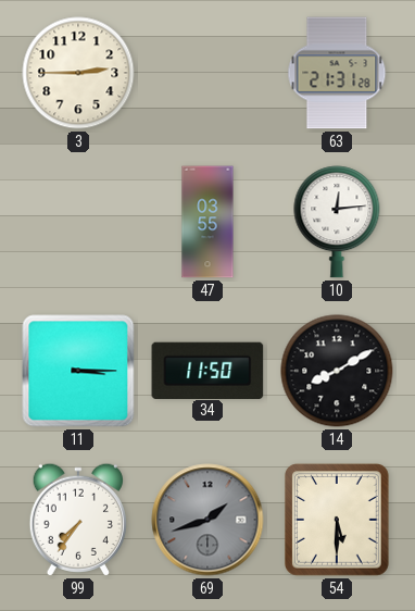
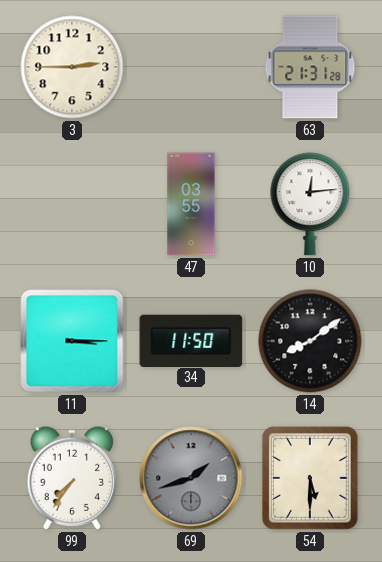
14: 8:10 -> 8:09 (310, 341)
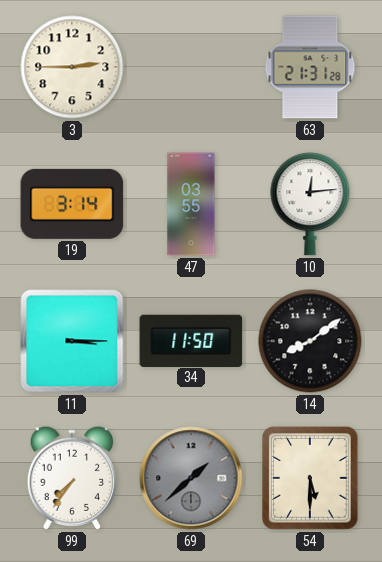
19: none -> 3:14 (72, 204)
69: 1:42 -> 1:38 (191, 478)
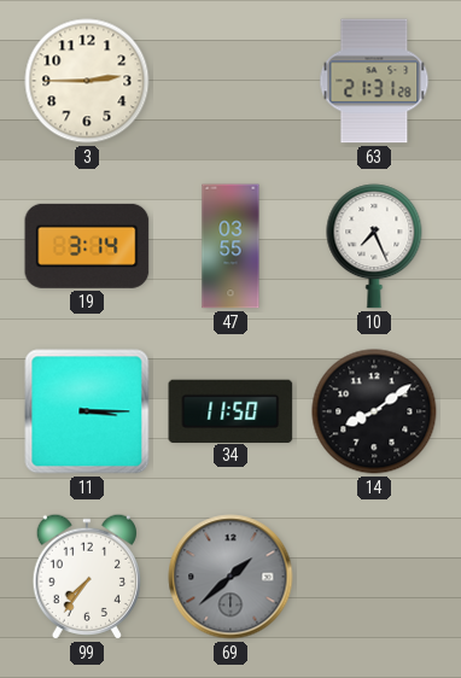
10: 12:14 -> 7:26 (374, 246)
54: 5:30 -> none (311, 479)
